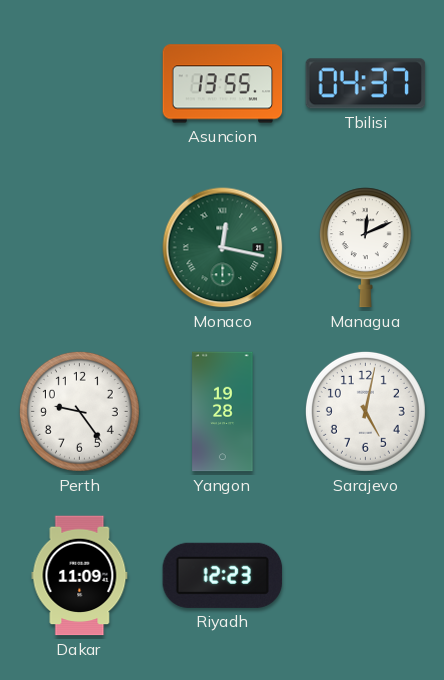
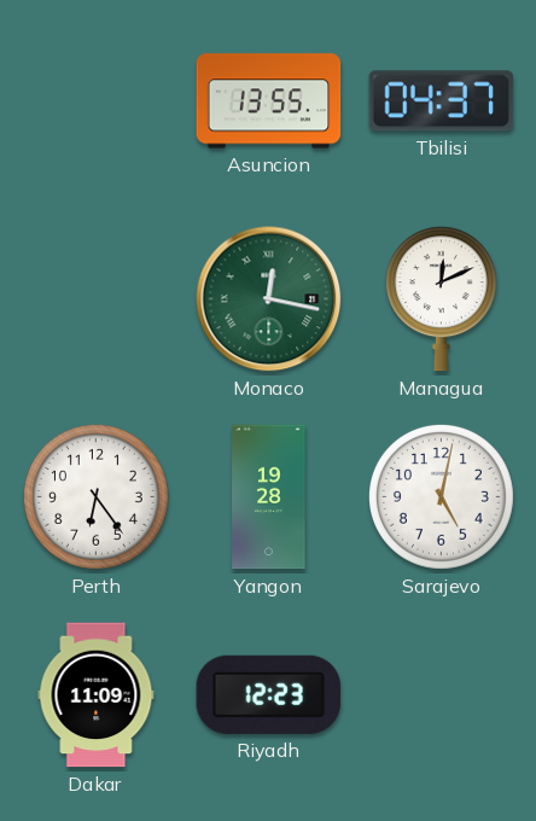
Perth: 9:24 -> 6:24 (95, 496)
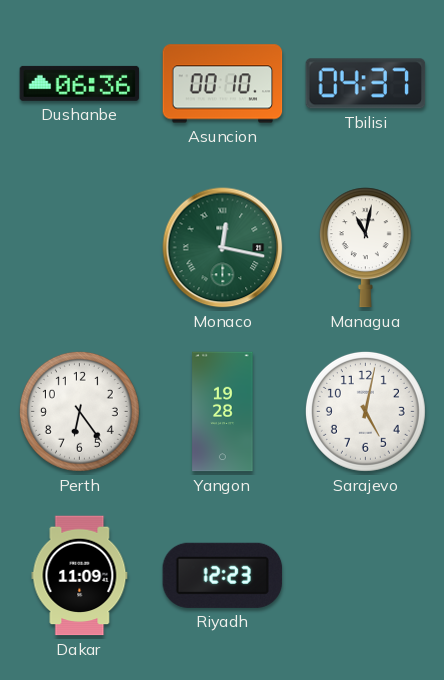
Dushanbe: none -> 06:36 (80, 83)
Asuncion: 13:55 -> 00:10 (223, 84)
Managua: 12:11 -> 11:02 (365, 248)
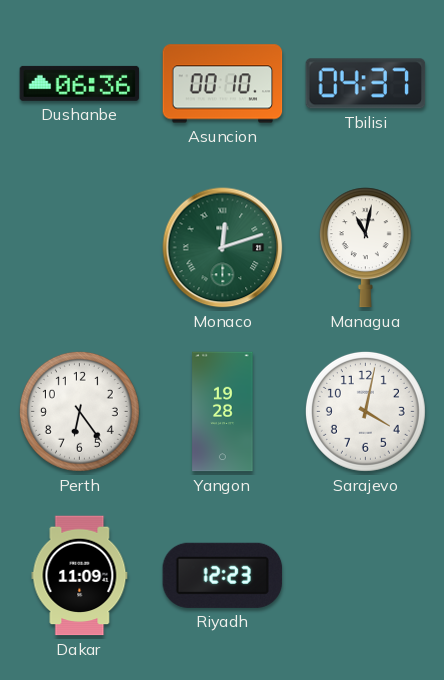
Monaco: 12:17 -> 12:12 (223, 248)
Sarajevo: 5:02 -> 4:02 (365, 411)
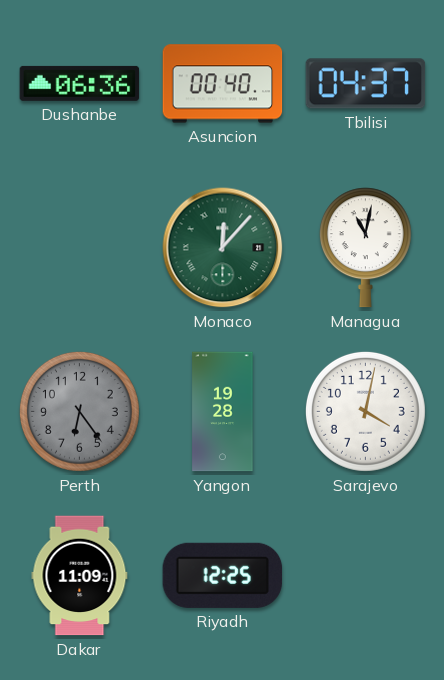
Asuncion: 00:10 -> 00:40 (223, 84)
Monaco: 12:12 -> 12:07 (223, 248)
Perth dial: white -> grey (79, 411)
Riyadh: 12:23 -> 12:25 (223, 575)
